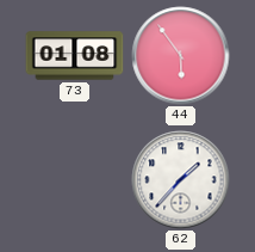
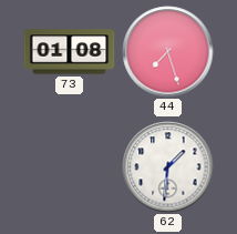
44: 5:54 -> 7:27 (168, 52)
62: 1:37 -> 1:31 (168, 167)
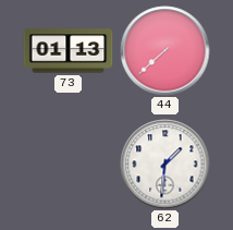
73: 01:08 -> 01:13 (69, 51)
44: 7:27 -> 7:38 (165, 51)
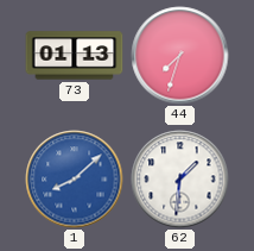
44: 7:38 -> 7:33 (180, 56)
1: none -> 8:08 (75, 180)
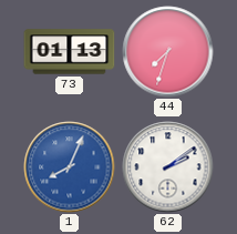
1: 8:08 -> 8:04 (70, 167)
62: 1:31 -> 2:09 (168, 167)
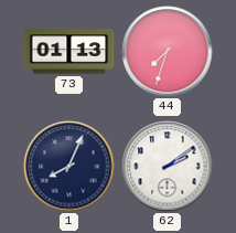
1 dial: blue -> navy (69, 167)
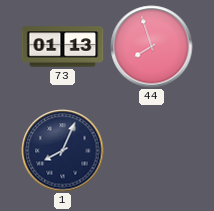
44: 7:33 -> 7:57 (152, 47)
62: 2:09 -> none (168, 167)
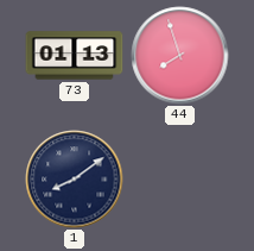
1: 8:04 -> 8:09 (75, 180)
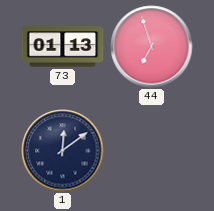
44: 7:57 -> 6:57 (152, 47)
1: 8:09 -> 12:09 (63, 151)
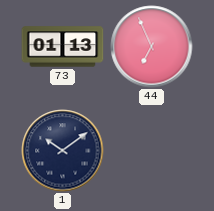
44: 6:57 -> 6:56 (152, 47)
1: 12:09 -> 10:09 (63, 151)
